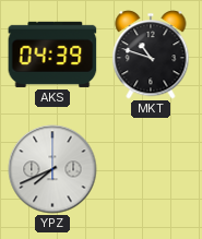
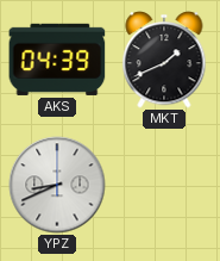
MKT: 10:48 -> 1:41 (164, 60)
YPZ: 7:41 -> 8:41 (57, 185)
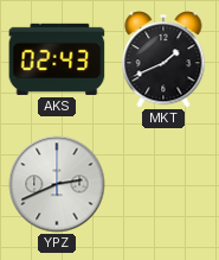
AKS: 04:39 -> 02:43 (57, 59)
YPZ: 8:41 -> 2:41 (57, 184)
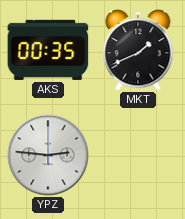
AKS: 02:43 -> 00:35 (48, 50)
YPZ: 2:41 -> 2:46 (48, 155)
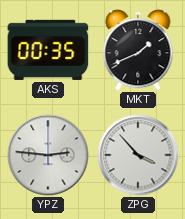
ZPG: none -> 3:53 (138, 155)
